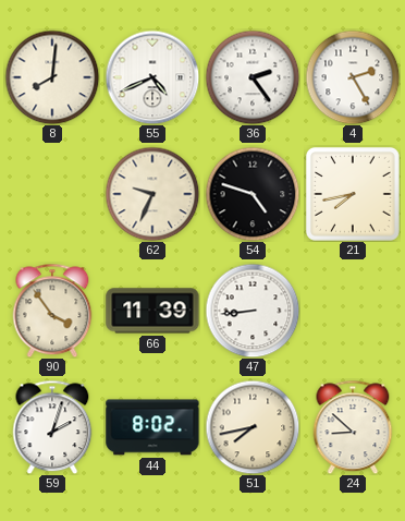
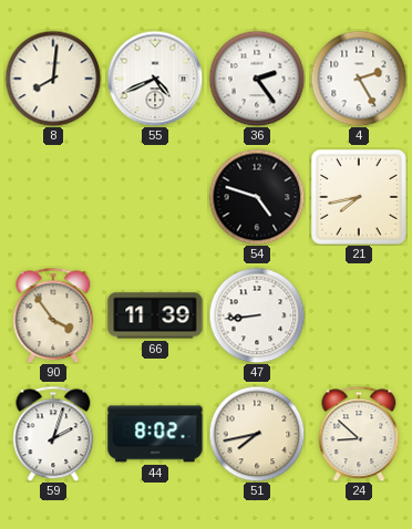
62: 9:34 -> none (152, 194)
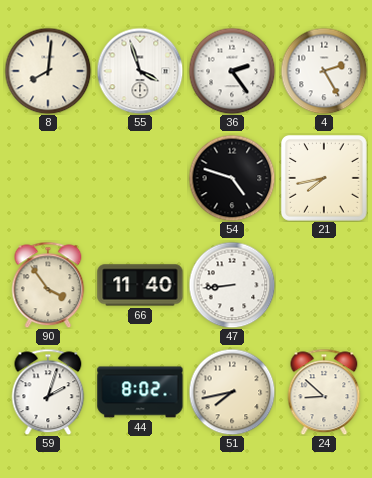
55: 4:41 -> 3:57 (140, 71)
66: 11:39 -> 11:40 (140, 285)
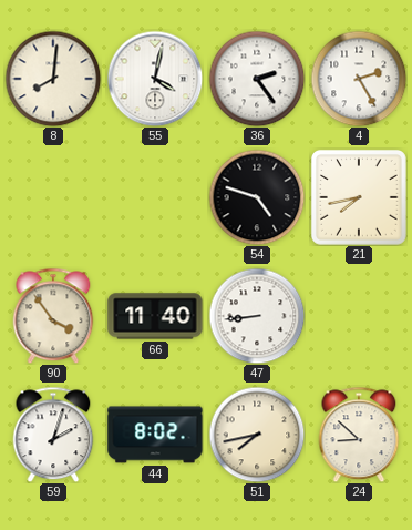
55: 3:57 -> 4:02 (155, 79)
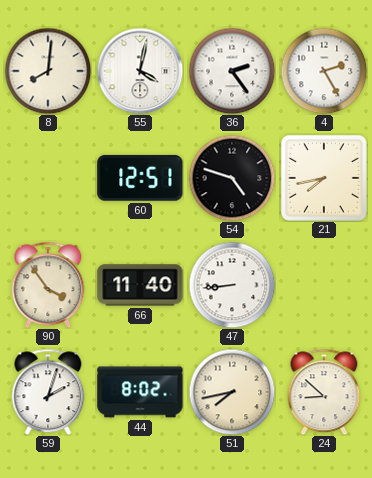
60: none -> 12:51 (140, 178)
